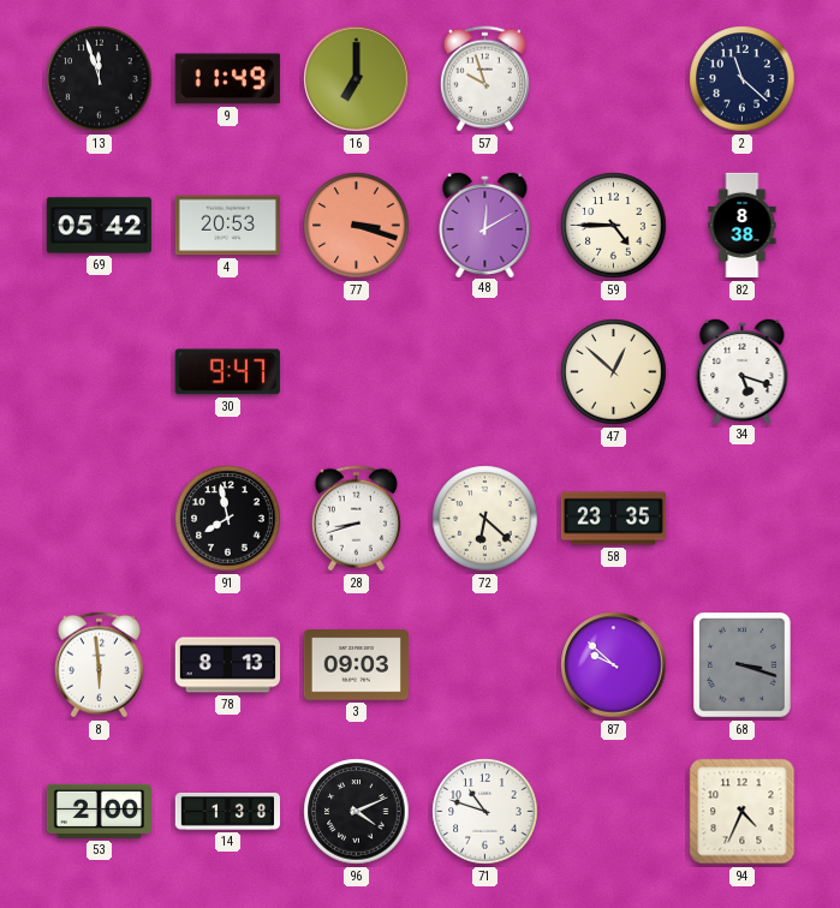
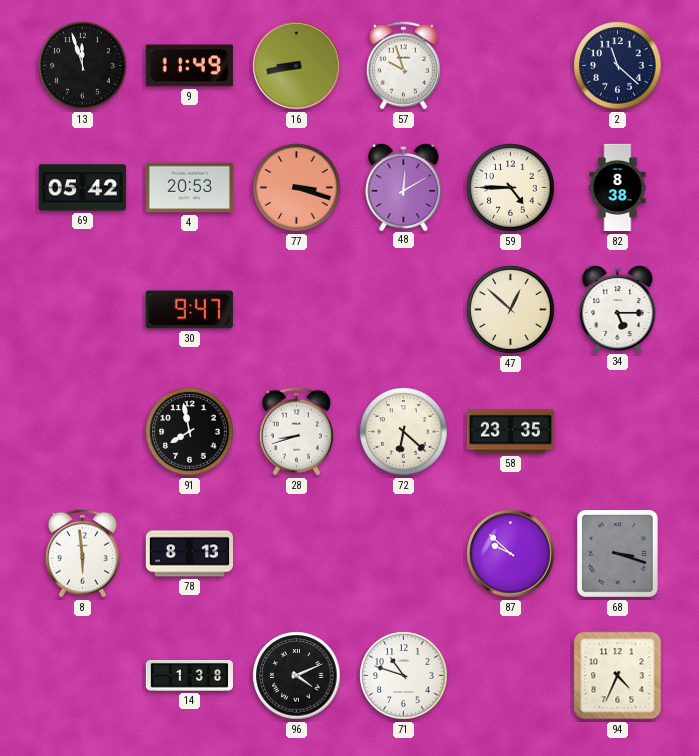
16: 7:00 -> 8:43 (297, 66)
34: 5:18 -> 5:15 (618, 308)
3: 09:03 -> none (356, 665)
53: 2:00 -> none (99, 811)
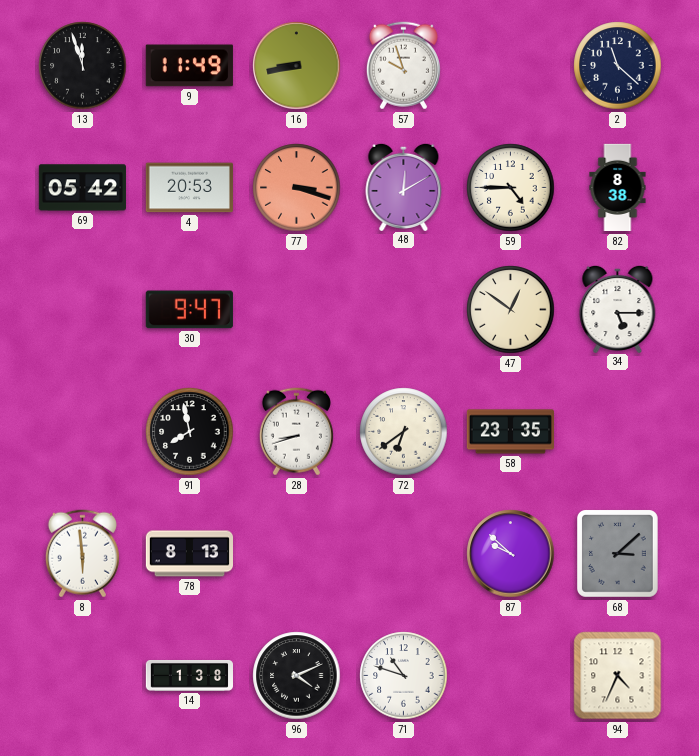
47: 12:52 -> 12:51 (511, 310)
72: 6:22 -> 6:39 (404, 432)
68: 3:18 -> 3:08 (618, 554)
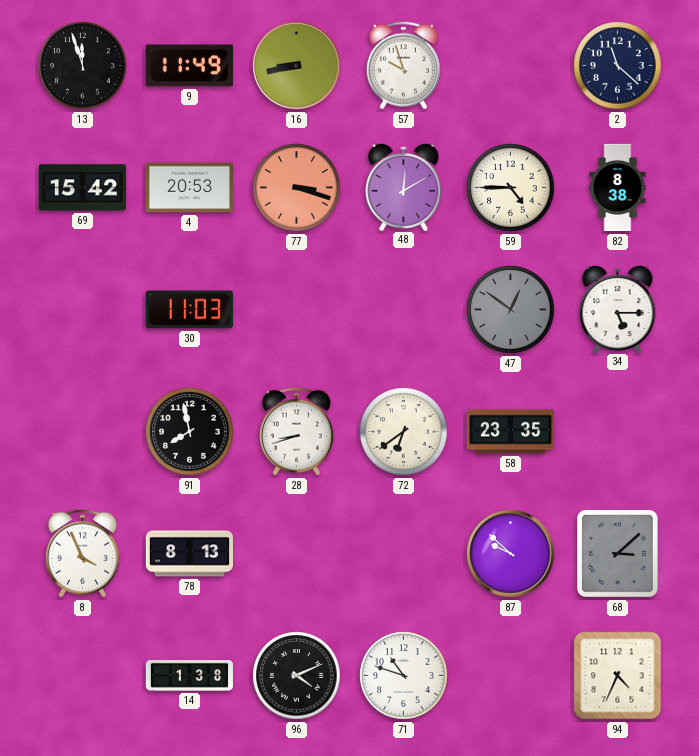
69: 05:42 -> 15:42 (82, 188)
30: 9:47 -> 11:03 (189, 310)
47 dial: cream -> grey (511, 310)
8: 5:59 -> 3:56 (82, 554)
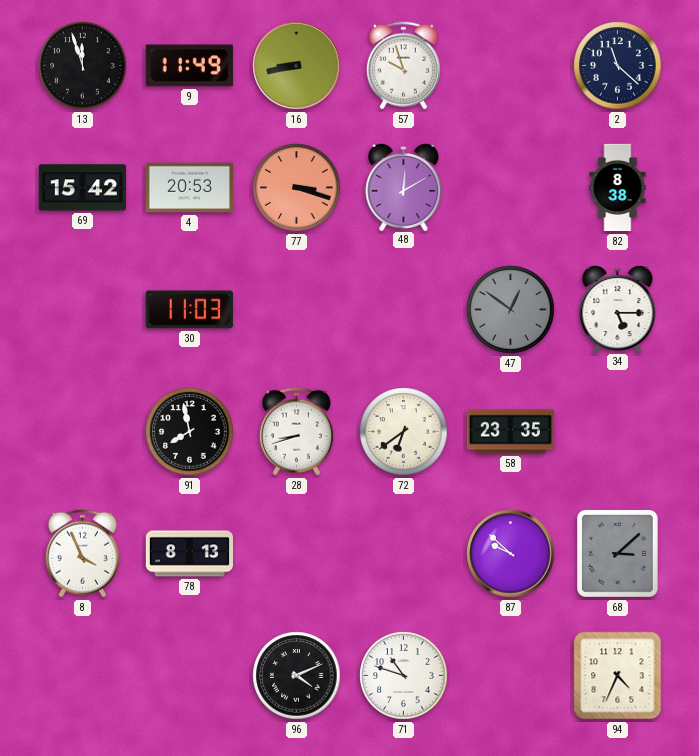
59: 4:45 -> none (511, 188)
14: 1:38 -> none (189, 676)
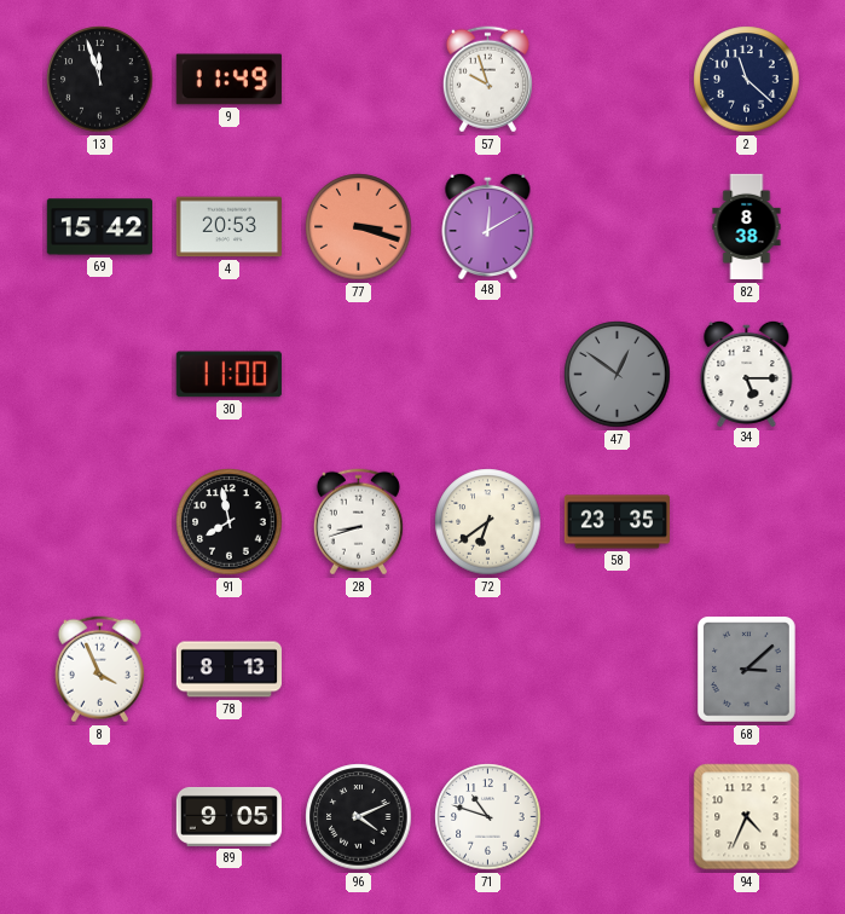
16: 8:43 -> none (297, 66)
30: 11:03 -> 11:00 (228, 375)
87: 9:52 -> none (511, 554)
89: none -> 9:05 (228, 816)
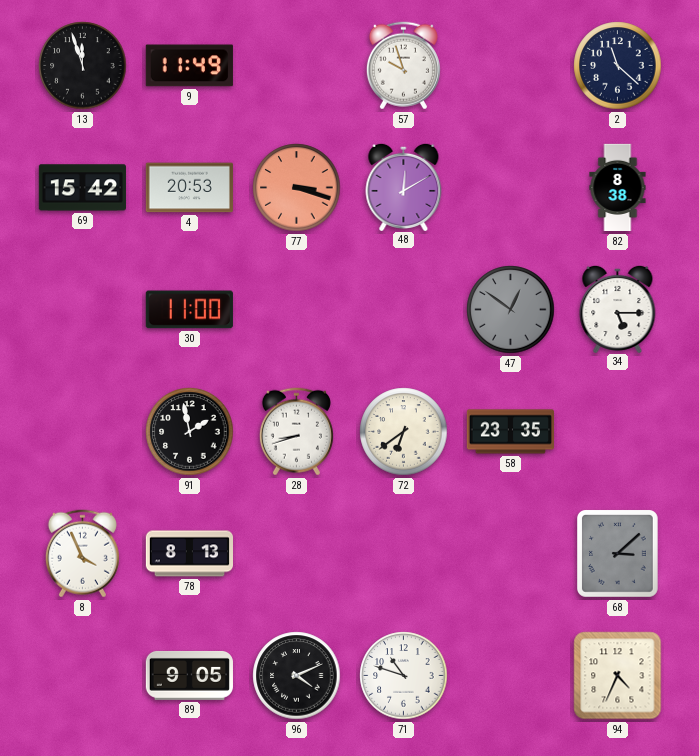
91: 7:58 -> 1:58 (190, 432)
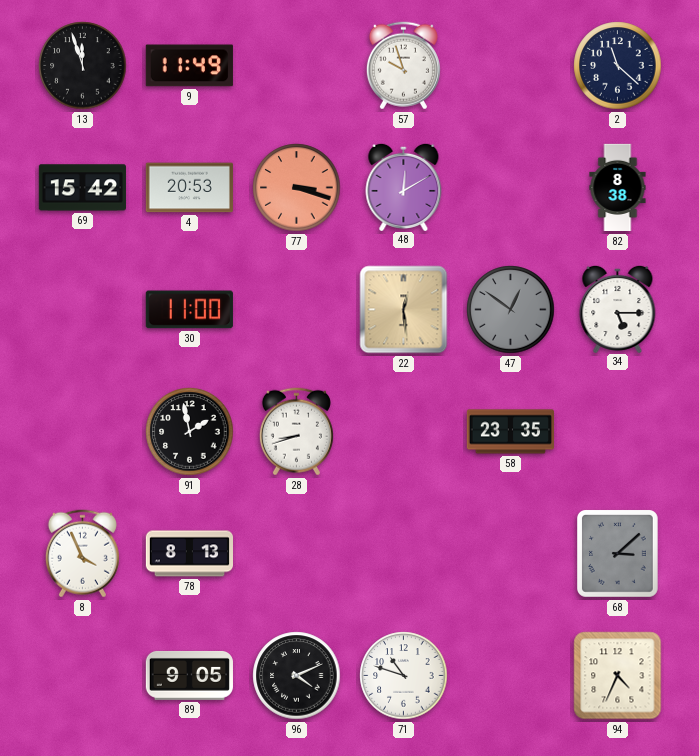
22: none -> 12:29 (404, 310)
72: 6:39 -> none (404, 432)
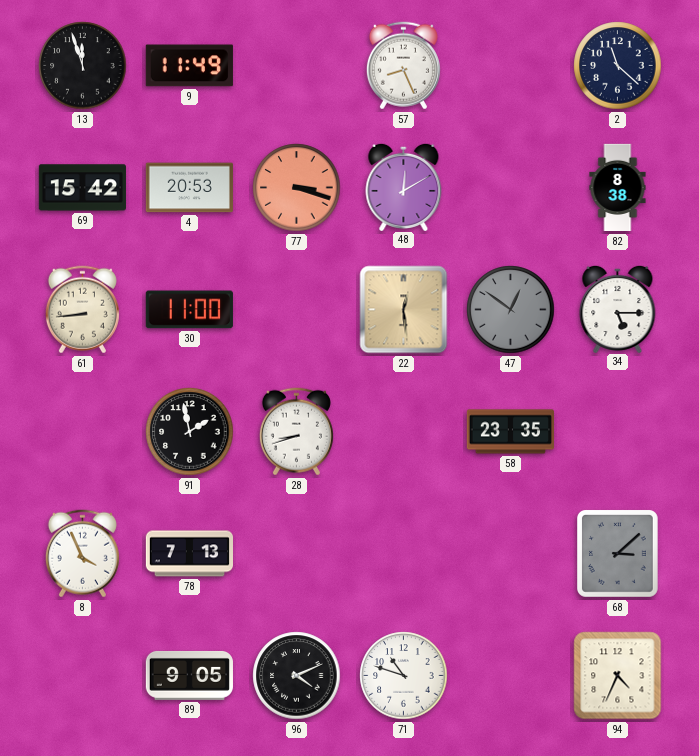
57: 9:57 -> 8:26 (403, 66)
61: none -> 8:44 (82, 310)
78: 8:13 -> 7:13 (189, 554)
